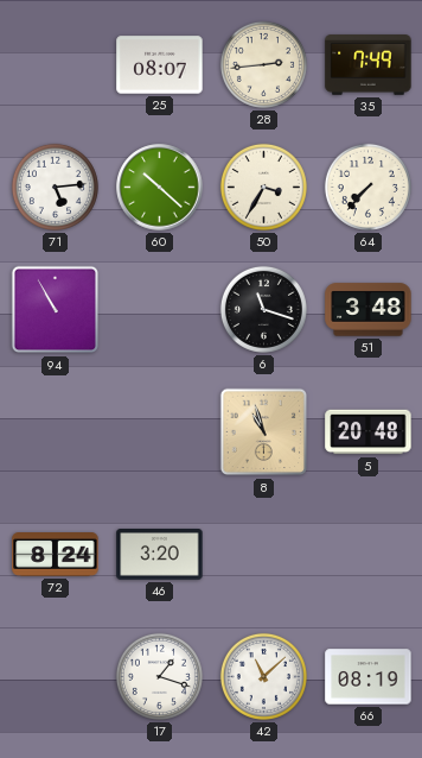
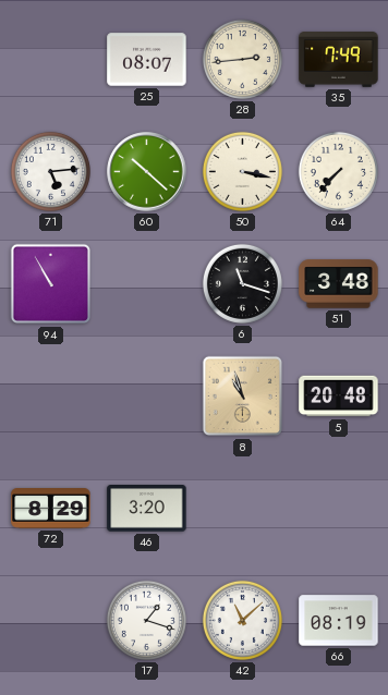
50: 3:35 -> 3:17 (242, 171)
72: 8:24 -> 8:29 (51, 509)
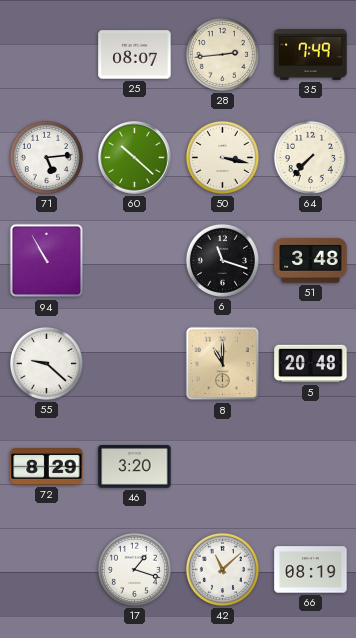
55: none -> 9:22 (46, 363)
8: 10:57 -> 11:00 (223, 364)
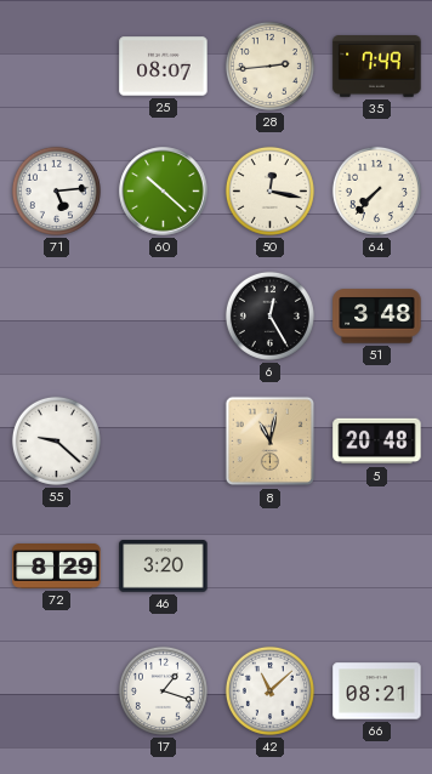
50: 3:17 -> 12:17 (269, 190)
94: 10:55 -> none (47, 261)
6: 11:18 -> 12:25 (269, 315)
8: 11:00 -> 11:02 (271, 442)
66: 08:19 -> 08:21 (377, 692)
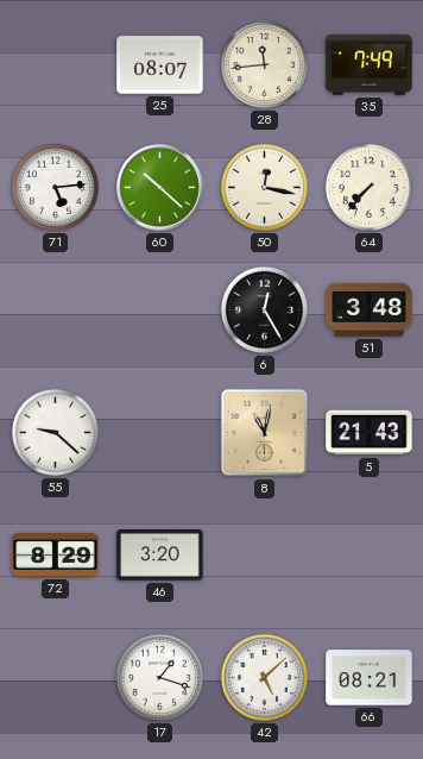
28: 2:44 -> 11:44 (264, 64)
5: 20:48 -> 21:43 (370, 433)
42: 11:08 -> 5:08 (264, 677)
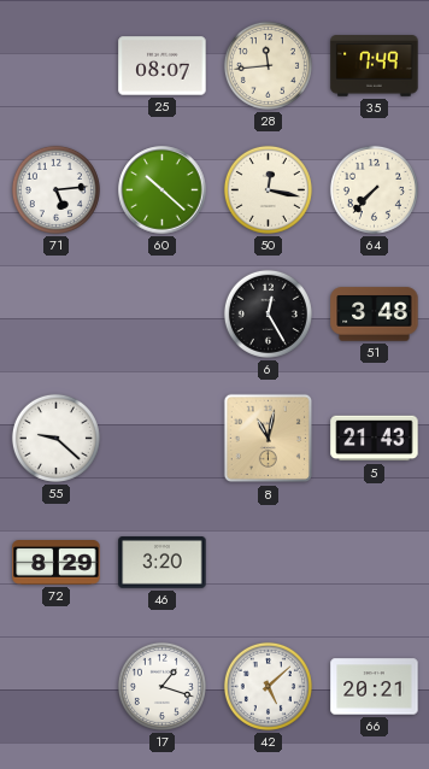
66: 08:21 -> 20:21 (375, 687)
